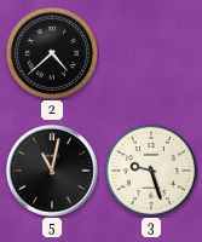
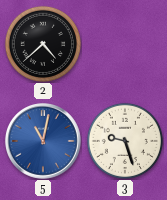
5 dial: black -> blue (44, 142)
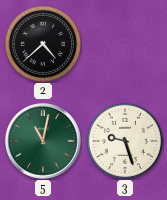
5 dial: blue -> green (44, 142)
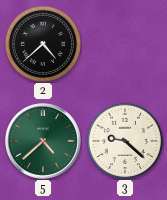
5: 11:02 -> 4:38 (44, 142)
3: 9:27 -> 9:22 (125, 141)
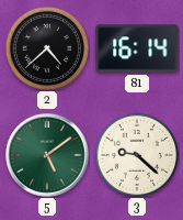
81: none -> 16:14 (137, 48)
5: 4:38 -> 5:09 (48, 156)
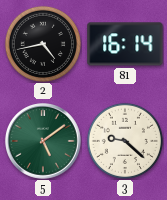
2: 4:38 -> 4:43 (43, 44)
